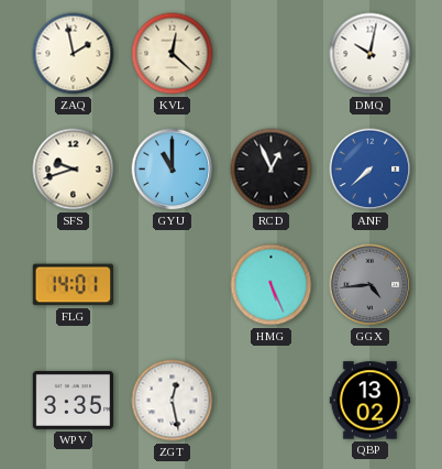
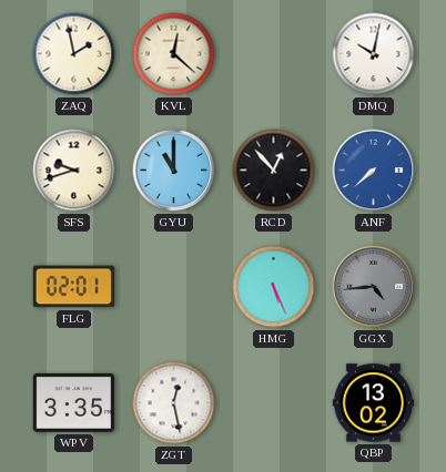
RCD: 12:56 -> 12:53 (274, 171)
FLG: 14:01 -> 02:01 (73, 287)
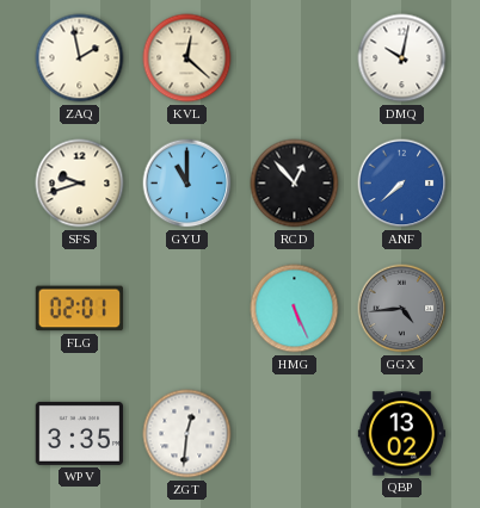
ZGT: 12:28 -> 12:31 (187, 434)
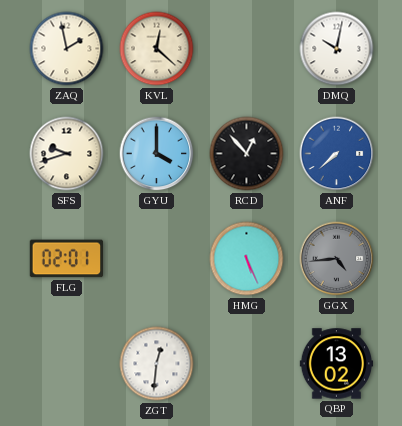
GYU: 11:00 -> 4:00 (157, 154)
WPV: 3:35 -> none (80, 433)
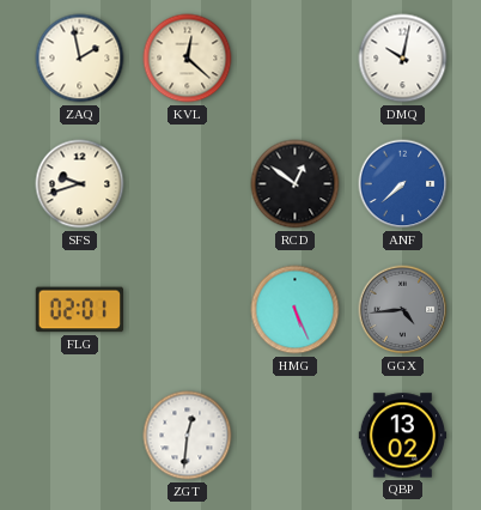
GYU: 4:00 -> none (157, 154)
RCD: 12:53 -> 12:51 (296, 184)
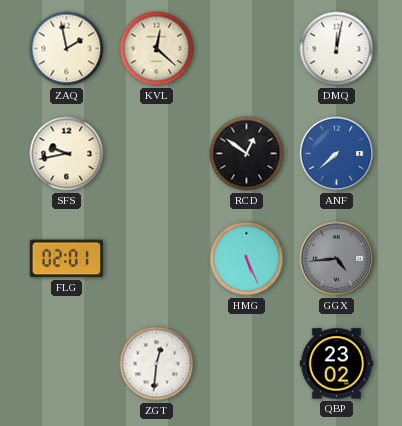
DMQ: 10:02 -> 12:02 (337, 49)
SFS: 9:42 -> 9:43 (67, 154)
QBP: 13:02 -> 23:02 (337, 364)
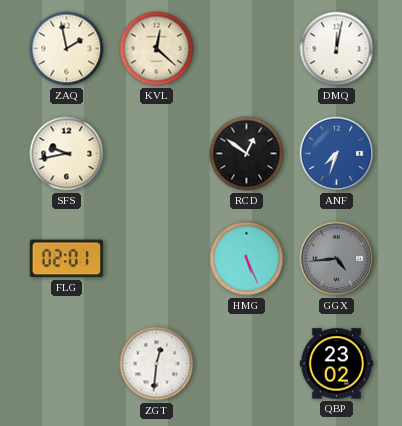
ANF: 7:38 -> 7:33 (337, 154)
